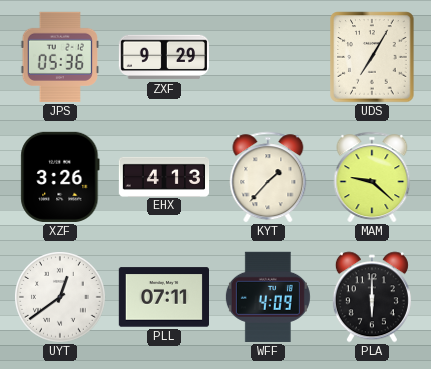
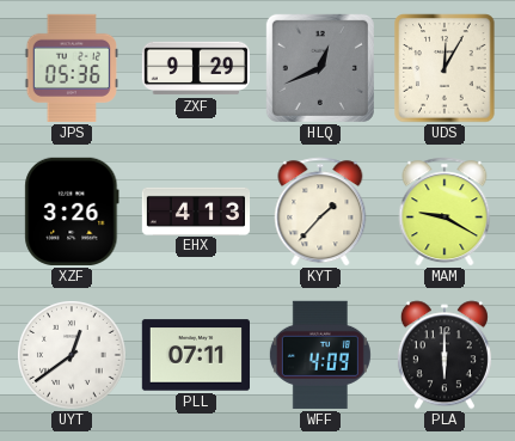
HLQ: none -> 12:41 (320, 68)
UDS: 7:05 -> 12:05 (445, 68)
MAM: 9:22 -> 9:20 (445, 212)
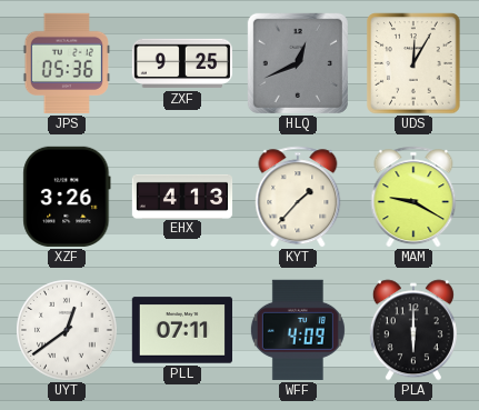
ZXF: 9:29 -> 9:25 (181, 63)
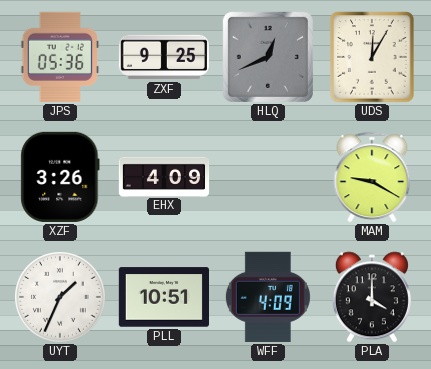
EHX: 4:13 -> 4:09 (164, 176)
KYT: 1:37 -> none (298, 197)
UYT: 12:39 -> 1:34 (61, 298)
PLL: 07:11 -> 10:51 (163, 297)
PLA: 6:00 -> 4:00 (372, 297)
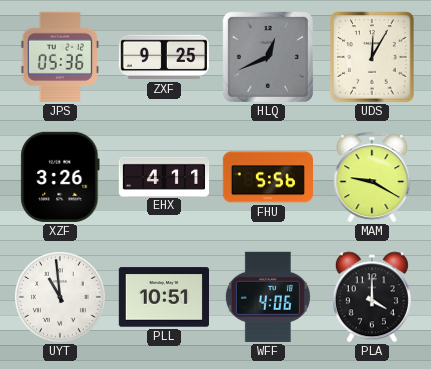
EHX: 4:09 -> 4:11 (164, 176)
FHU: none -> 5:56 (267, 177)
UYT: 1:34 -> 10:59 (61, 298)
WFF: 4:09 -> 4:06 (268, 297)
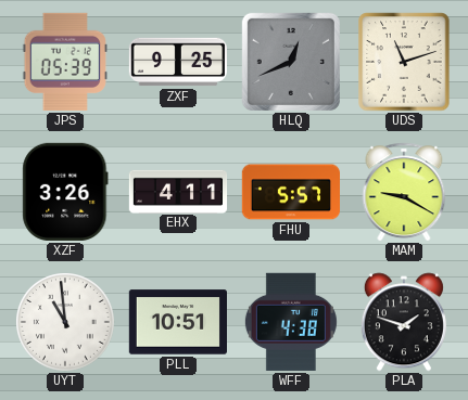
JPS: 05:36 -> 05:39 (65, 62)
UDS: 12:05 -> 11:12 (404, 62)
FHU: 5:56 -> 5:57 (290, 192)
WFF: 4:06 -> 4:38 (291, 322)
PLA: 4:00 -> 1:48 (404, 322)
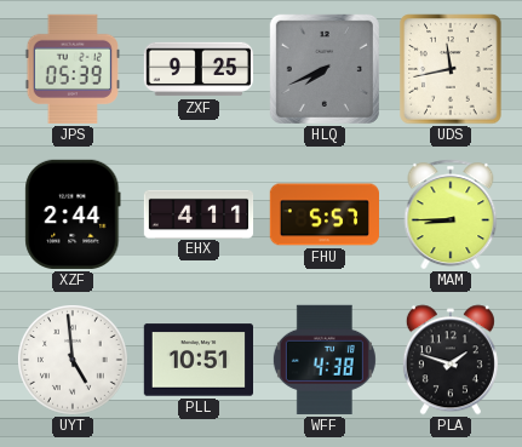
HLQ: 12:41 -> 7:41 (325, 69)
UDS: 11:12 -> 11:43 (451, 69)
XZF: 3:26 -> 2:44 (73, 214)
MAM: 9:20 -> 8:45 (451, 214)
UYT: 10:59 -> 4:59 (74, 361)
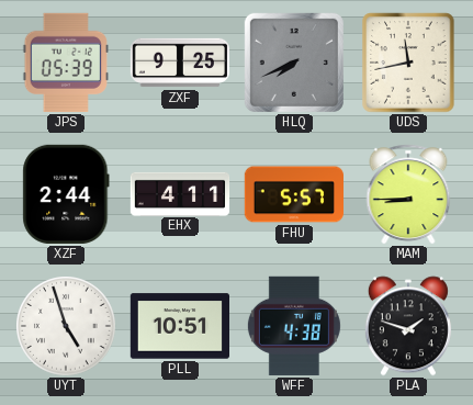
UYT: 4:59 -> 4:57 (67, 327)
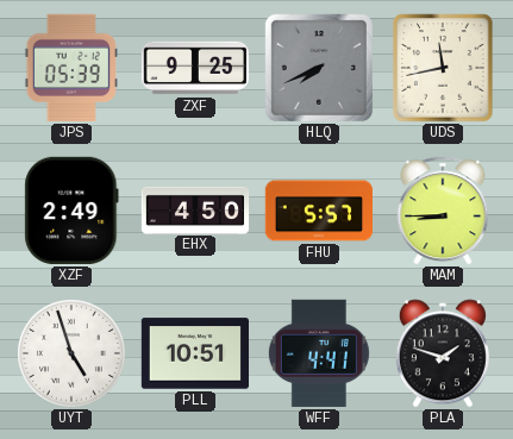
XZF: 2:44 -> 2:49 (71, 211)
EHX: 4:11 -> 4:50 (195, 209)
WFF: 4:38 -> 4:41 (319, 353)
